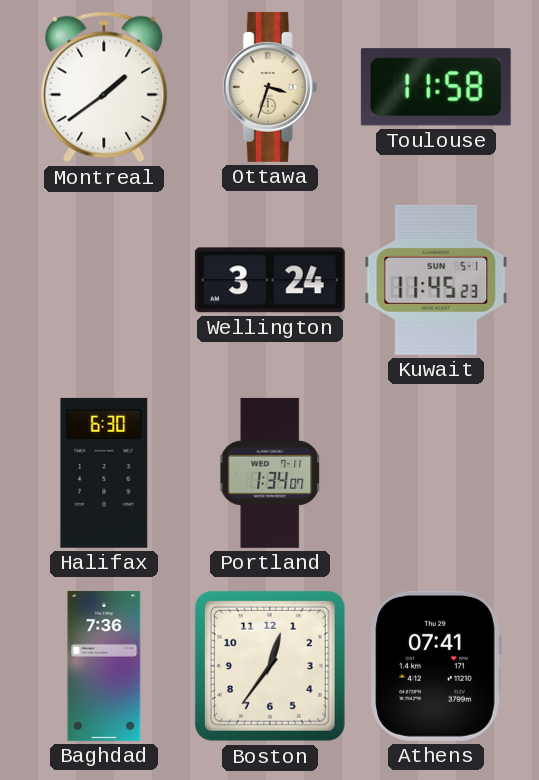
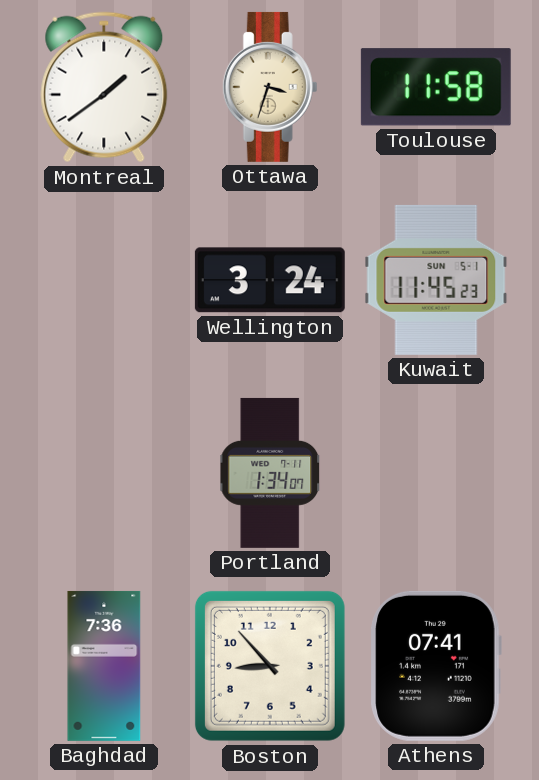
Halifax: 6:30 -> none (104, 473)
Boston: 12:36 -> 8:53 (270, 666)
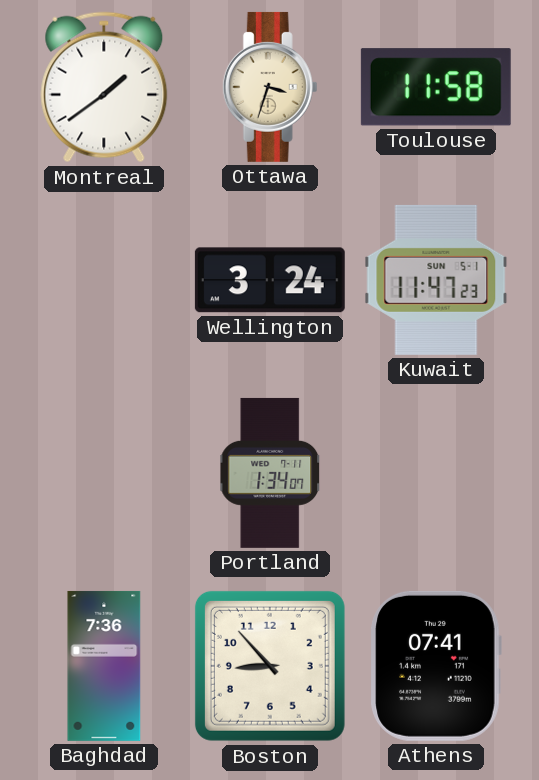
Kuwait: 11:45 -> 11:47 (436, 280)
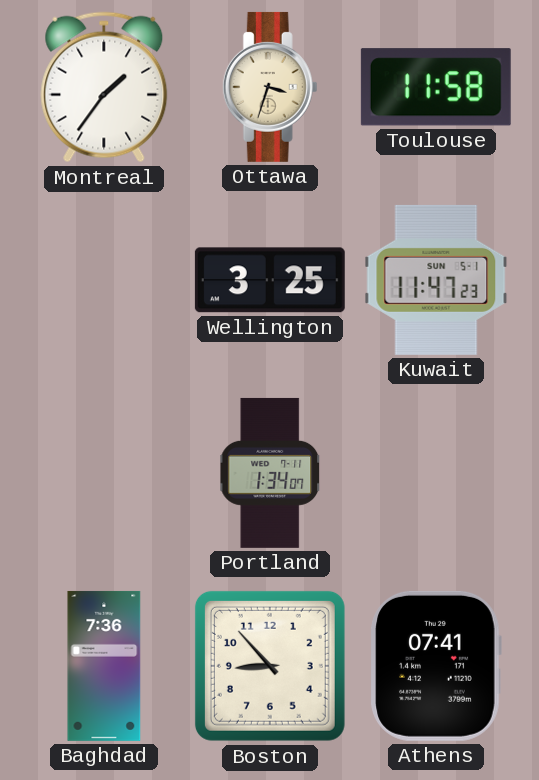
Montreal: 1:39 -> 1:36 (104, 87)
Wellington: 3:24 -> 3:25 (270, 280)
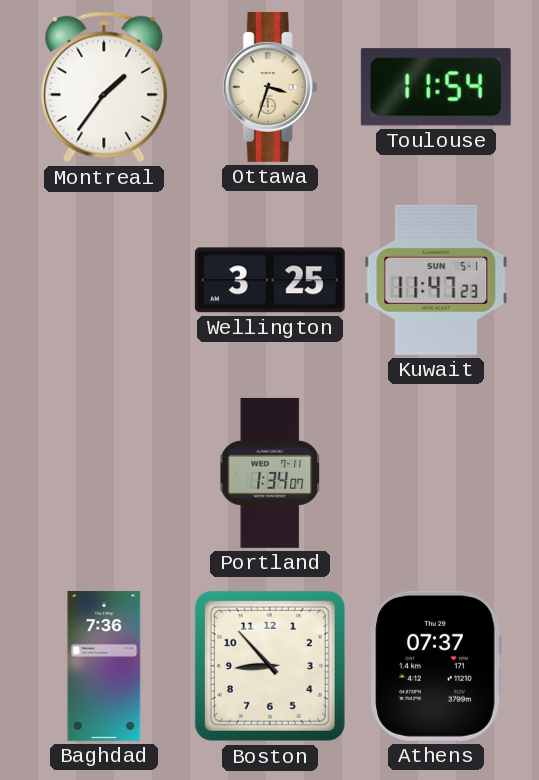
Toulouse: 11:58 -> 11:54 (436, 87)
Athens: 07:41 -> 07:37 (436, 666)
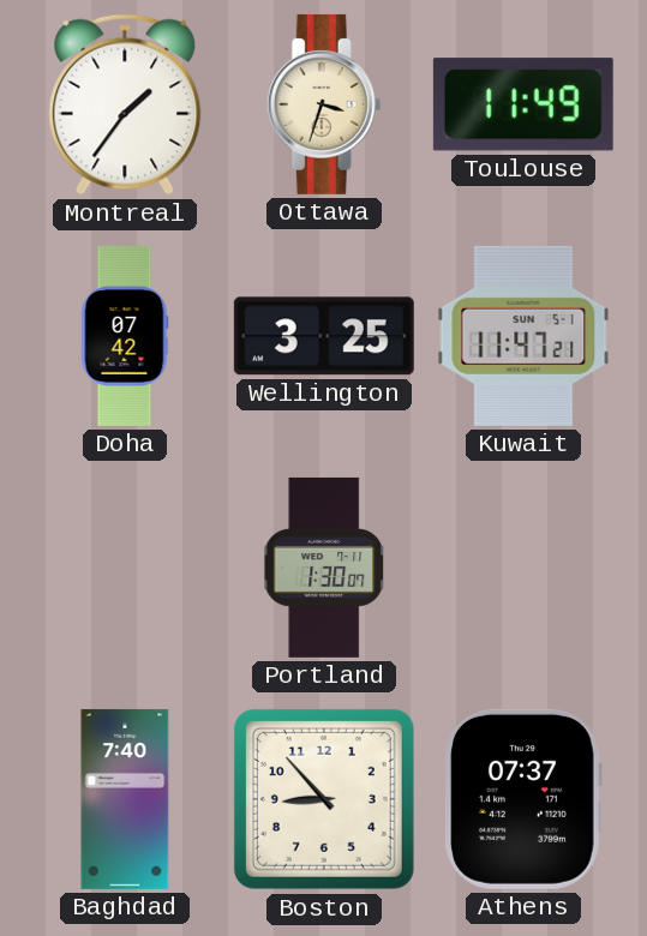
Toulouse: 11:54 -> 11:49 (523, 104)
Doha: none -> 07:42 (125, 336)
Kuwait: 11:47:23 -> 11:47:21 (523, 336)
Portland: 1:34 -> 1:30 (324, 568)
Baghdad: 7:36 -> 7:40 (125, 799)
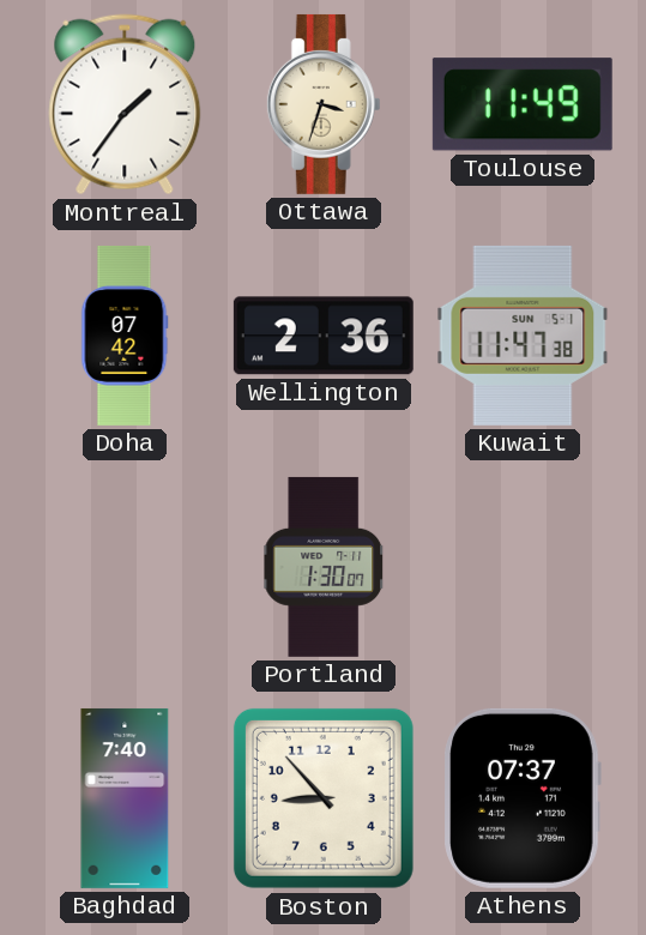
Wellington: 3:25 -> 2:36 (324, 336)
Kuwait: 11:47:21 -> 11:47:38 (523, 336)
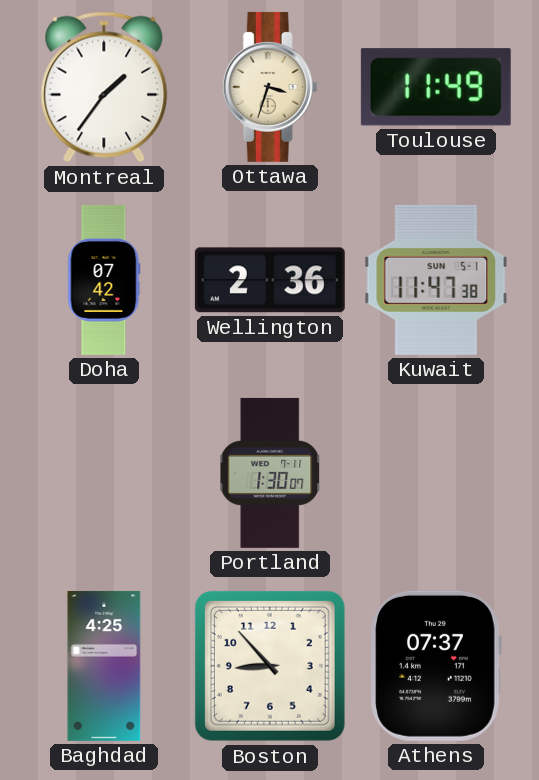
Baghdad: 7:40 -> 4:25 (104, 666)
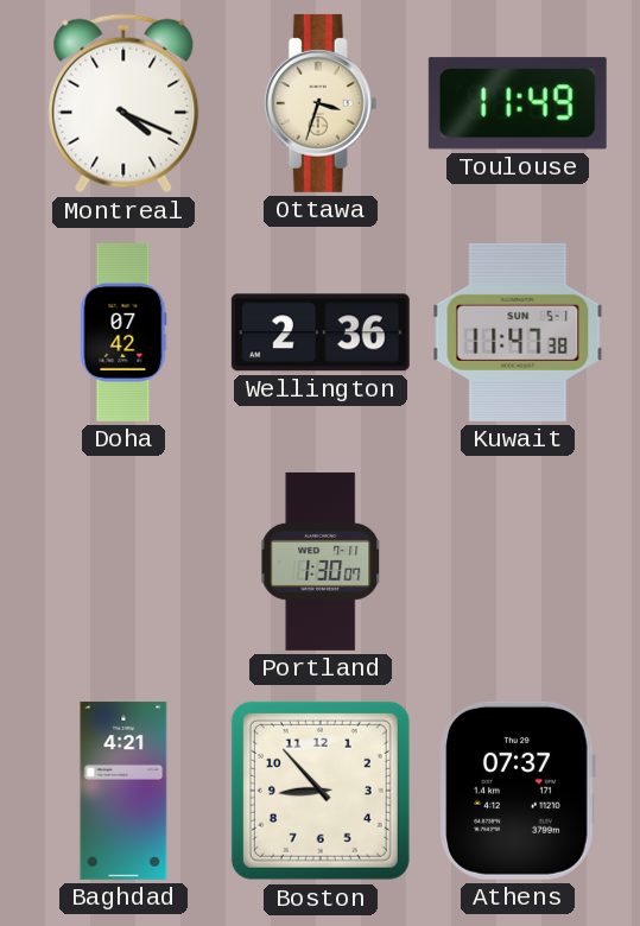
Montreal: 1:36 -> 4:19 (123, 103)
Baghdad: 4:25 -> 4:21 (123, 791)
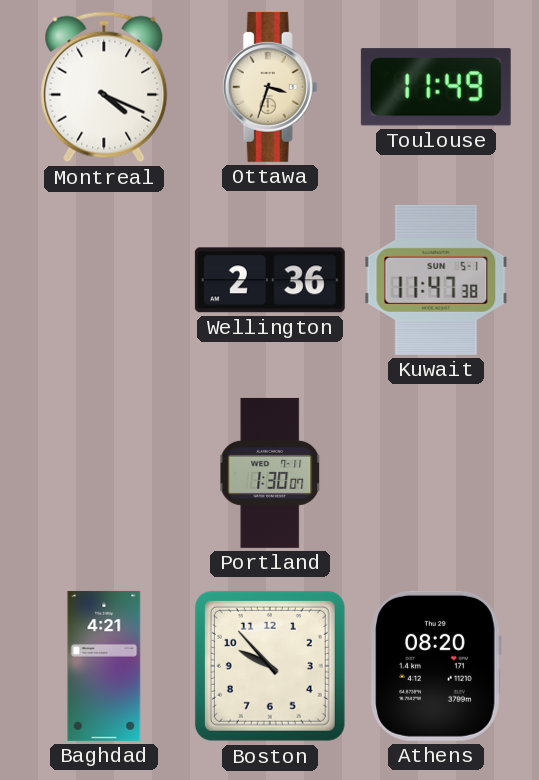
Doha: 07:42 -> none (123, 332)
Boston: 8:53 -> 9:53 (270, 666)
Athens: 07:37 -> 08:20 (436, 666)
